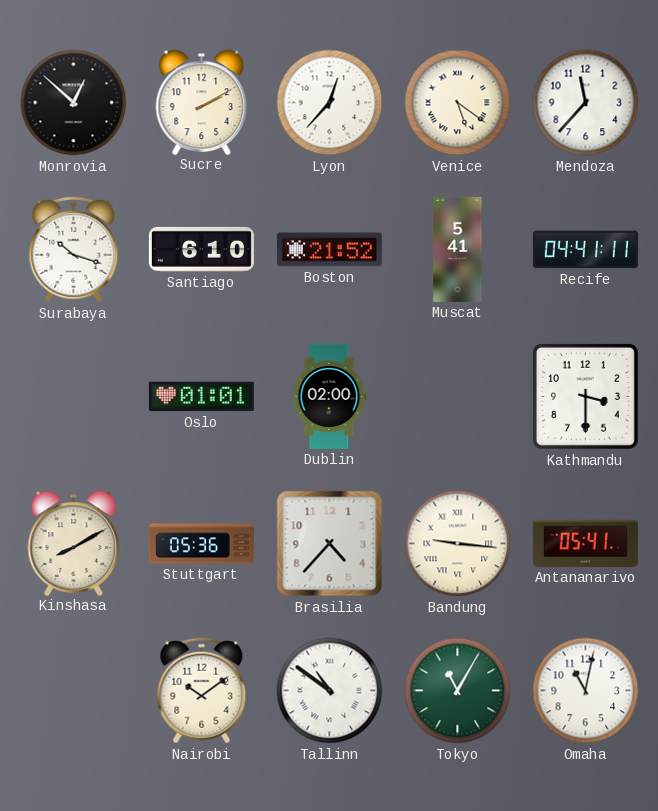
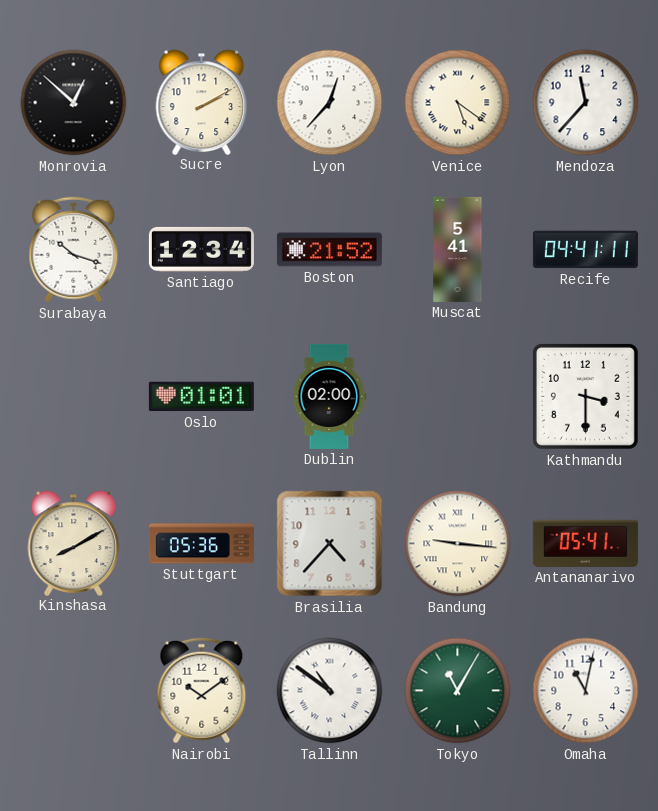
Santiago: 6:10 -> 12:34 (201, 249)
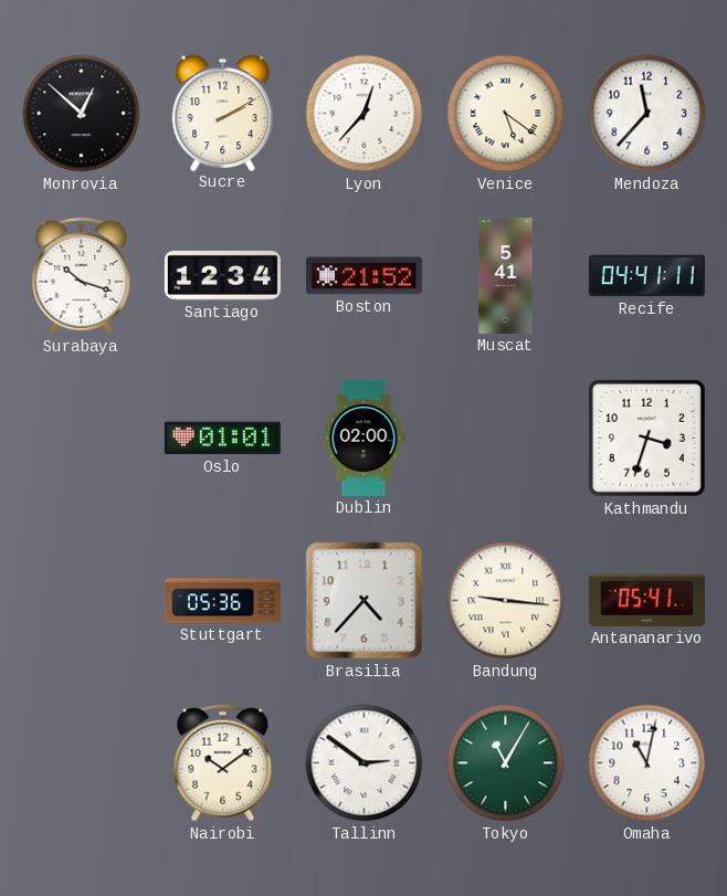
Kathmandu: 3:30 -> 3:33 (646, 438)
Kinshasa: 8:10 -> none (74, 543)
Tallinn: 10:51 -> 2:51 (365, 763)
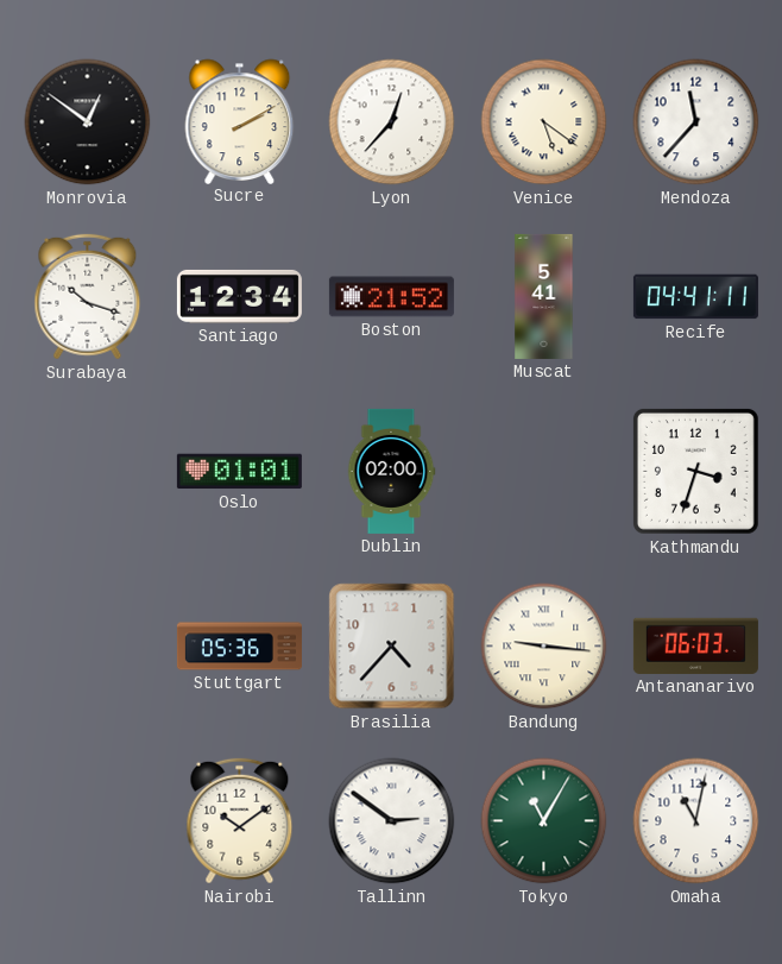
Monrovia: 12:52 -> 12:51 (88, 122)
Antananarivo: 05:41 -> 06:03 (695, 645)
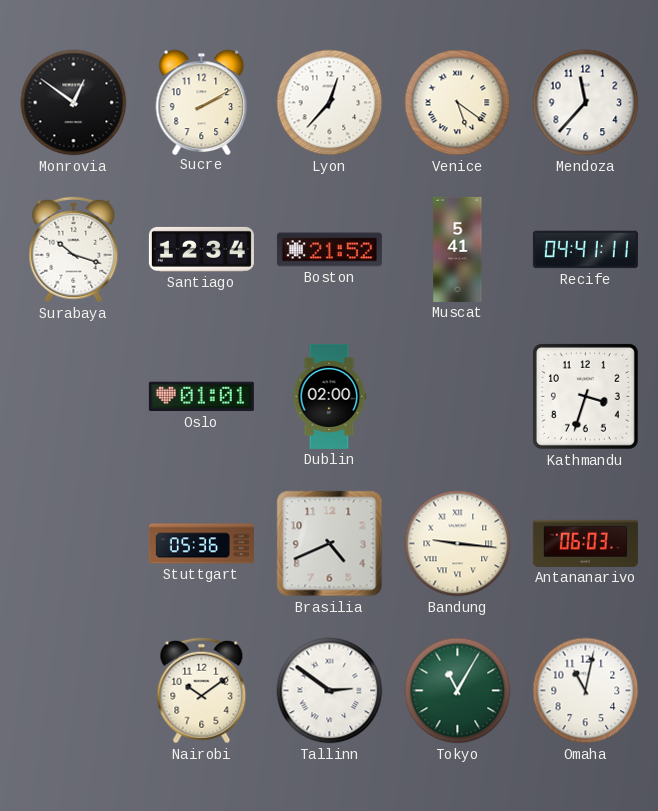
Brasilia: 4:37 -> 4:41 (330, 544)
